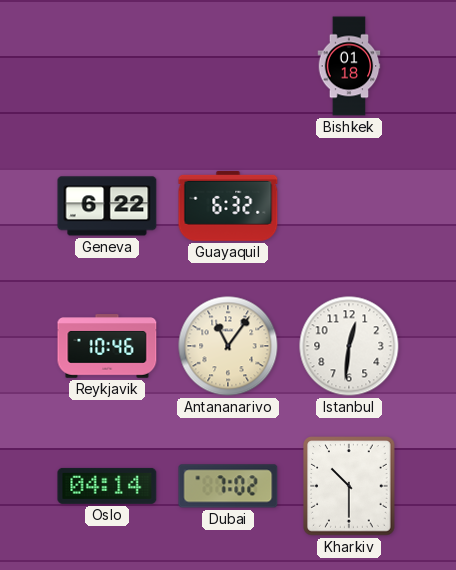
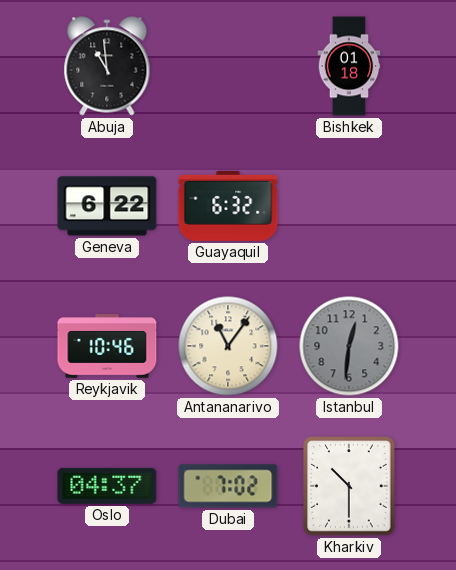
Abuja: none -> 10:59 (107, 66)
Istanbul dial: white -> grey (349, 346)
Oslo: 04:14 -> 04:37 (107, 486)
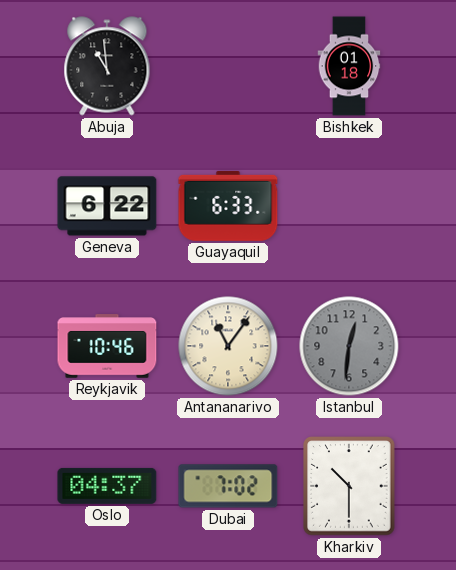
Guayaquil: 6:32 -> 6:33 (228, 206)
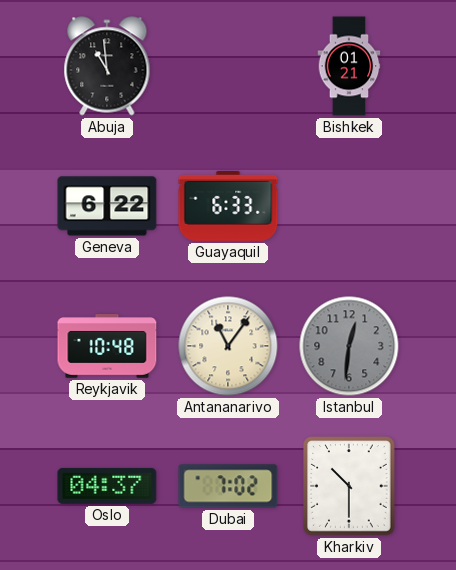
Bishkek: 01:18 -> 01:21 (349, 66)
Reykjavik: 10:46 -> 10:48 (107, 346)
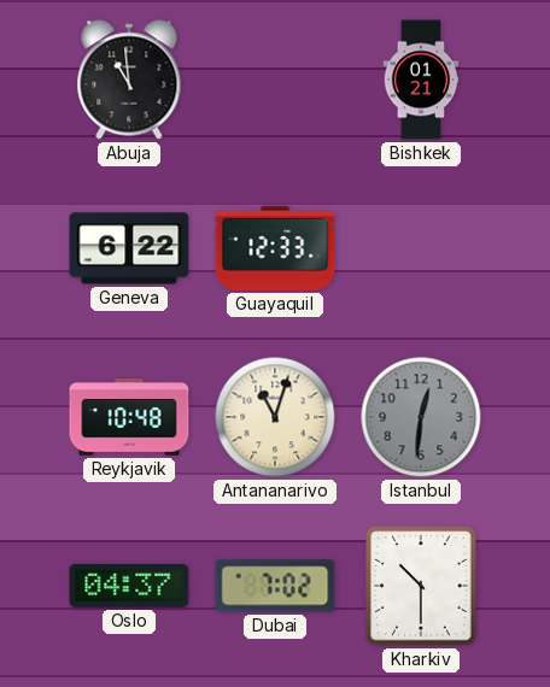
Guayaquil: 6:33 -> 12:33 (275, 248)
Antananarivo: 11:06 -> 11:03 (275, 417)
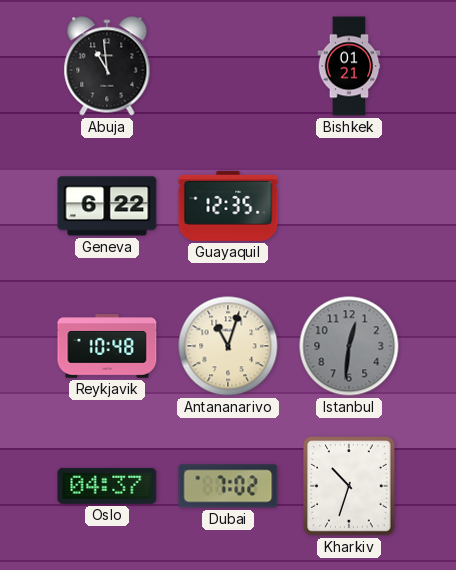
Guayaquil: 12:33 -> 12:35 (228, 206)
Kharkiv: 10:30 -> 10:33 (349, 486)
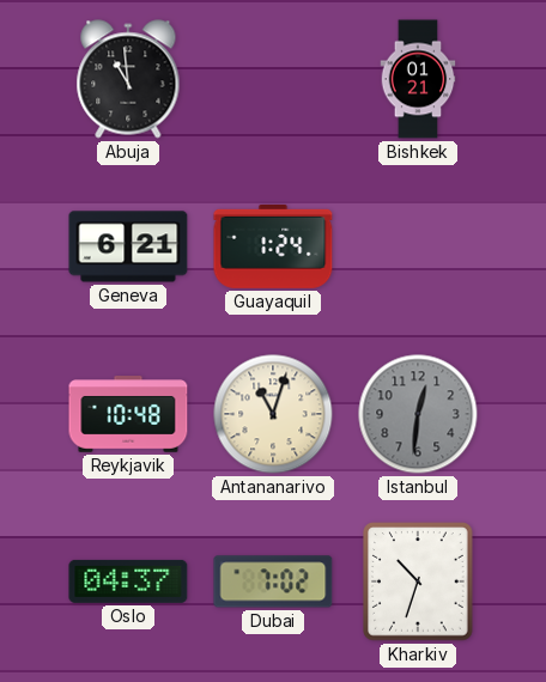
Geneva: 6:22 -> 6:21 (128, 246)
Guayaquil: 12:35 -> 1:24 (273, 246)
